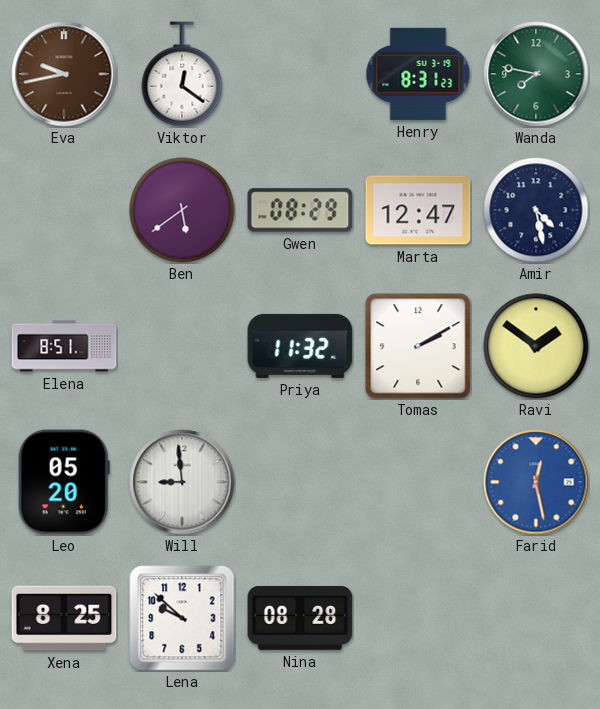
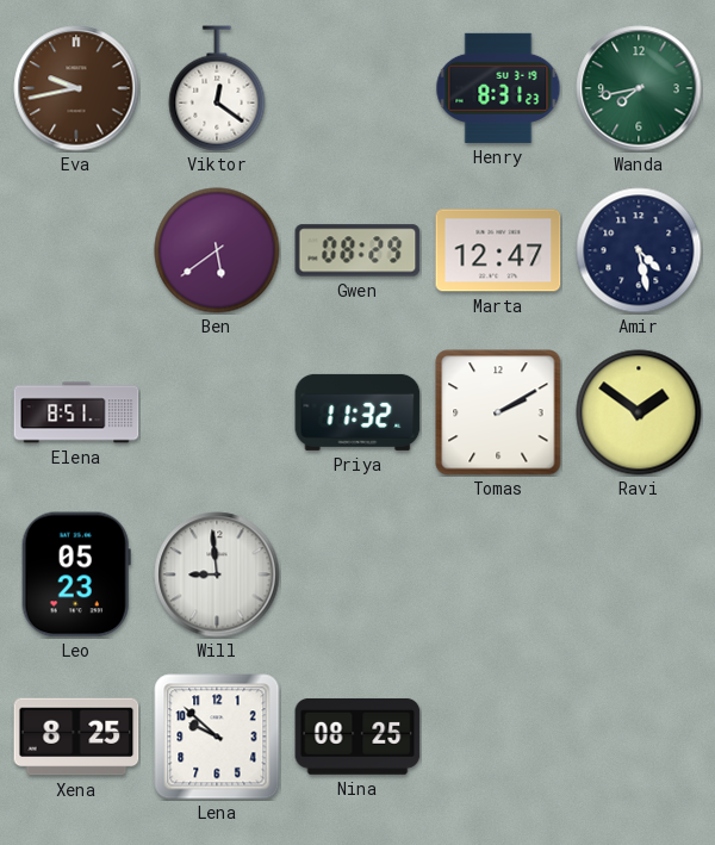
Wanda: 7:47 -> 7:43 (639, 88)
Leo: 05:20 -> 05:23 (76, 574)
Farid: 12:28 -> none (536, 482)
Nina: 08:28 -> 08:25 (357, 737)
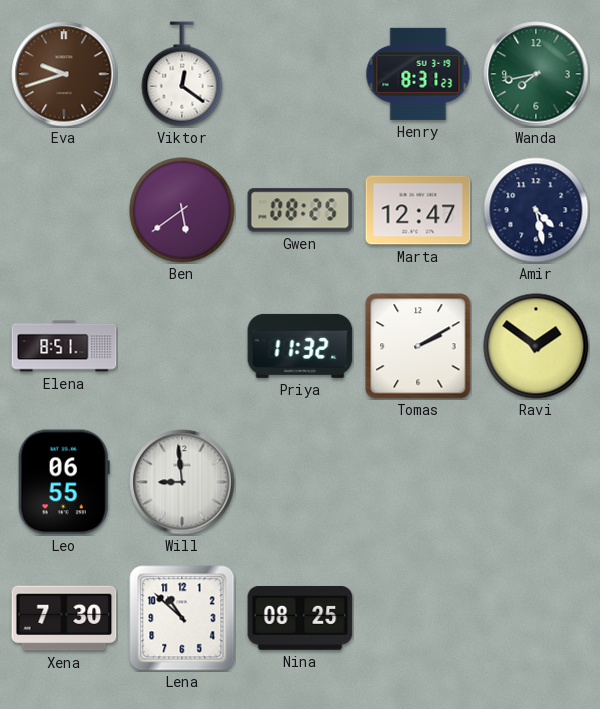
Eva: 9:43 -> 9:42 (64, 74)
Gwen: 08:29 -> 08:25 (300, 210)
Leo: 05:23 -> 06:55 (64, 482)
Xena: 8:25 -> 7:30 (64, 618)
Lena: 9:52 -> 10:52 (182, 618)
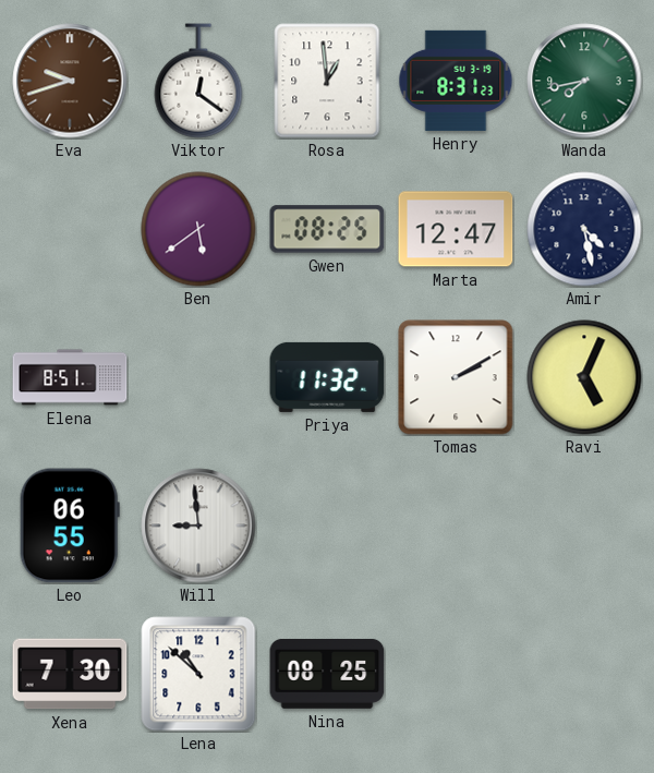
Rosa: none -> 12:59 (327, 81)
Ravi: 1:51 -> 5:04 (584, 377)
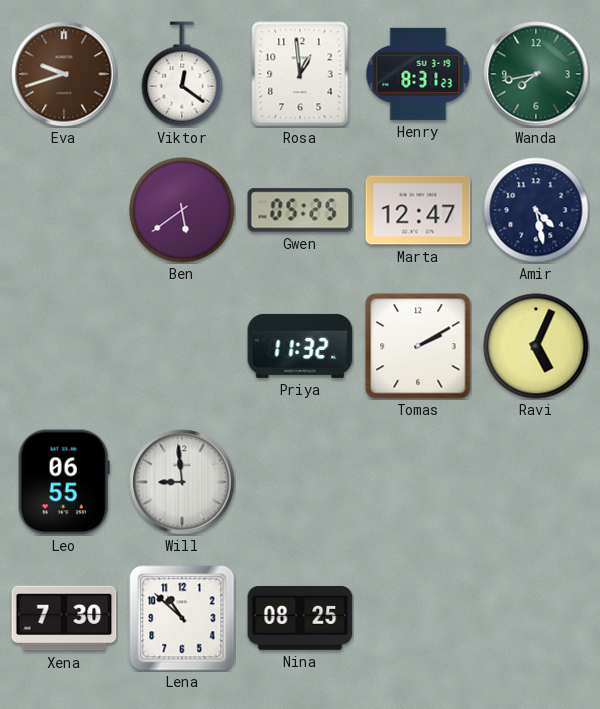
Gwen: 08:25 -> 05:25 (300, 210)
Elena: 8:51 -> none (70, 377)
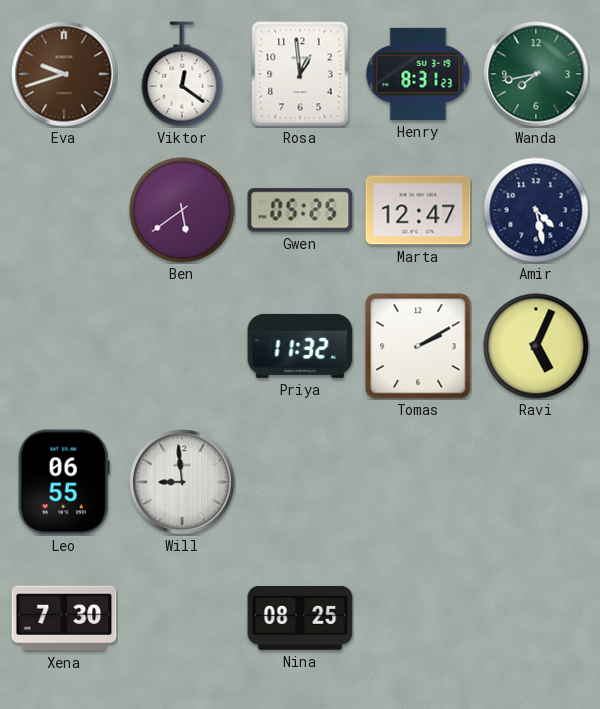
Lena: 10:52 -> none (182, 618)
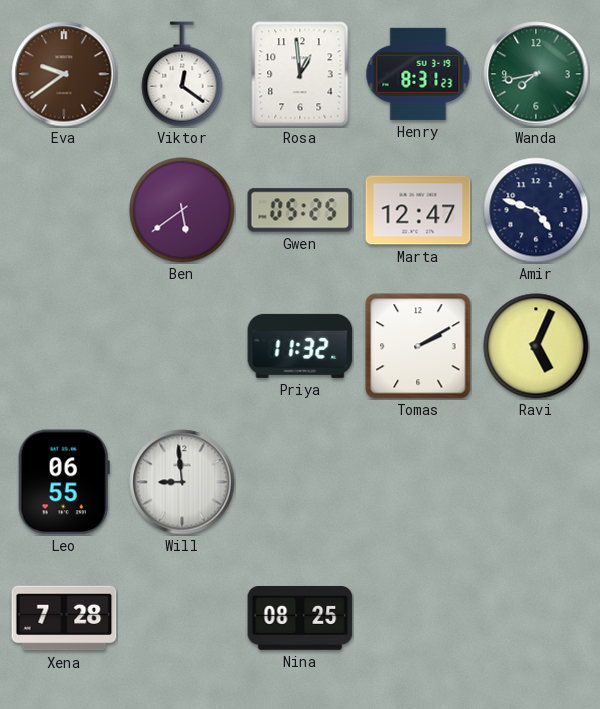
Eva: 9:42 -> 9:39 (64, 74)
Amir: 4:28 -> 4:48 (536, 210)
Xena: 7:30 -> 7:28 (64, 618)
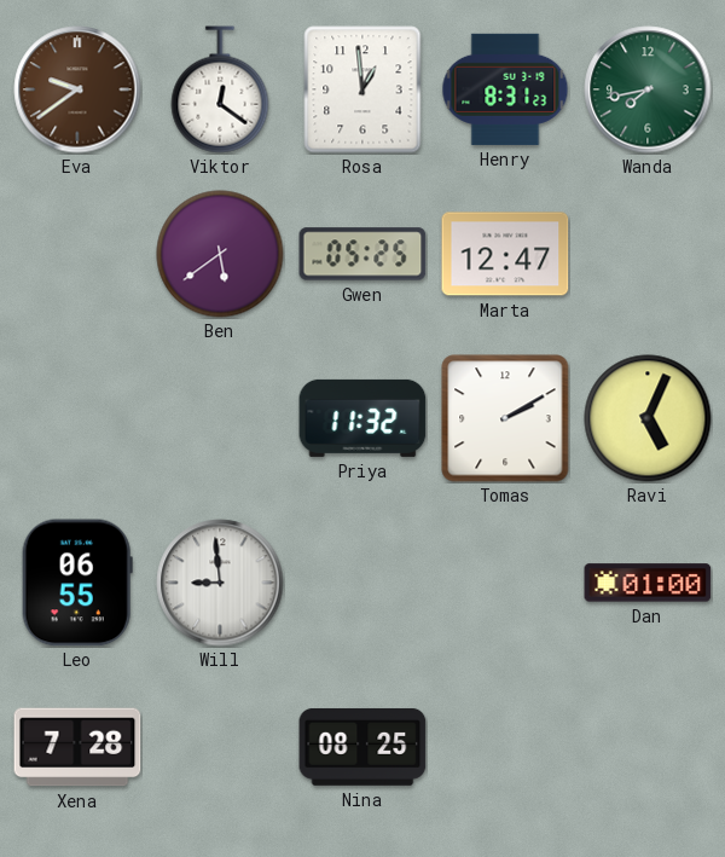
Amir: 4:48 -> none (536, 210)
Dan: none -> 01:00 (648, 583)
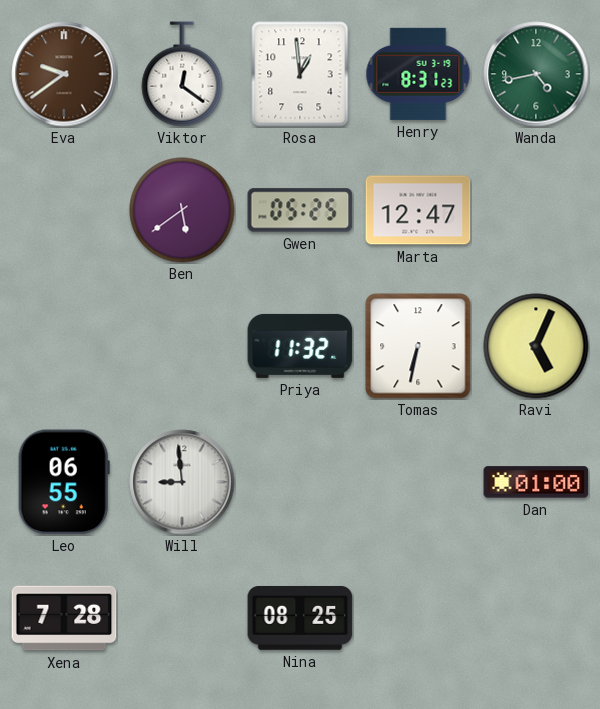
Wanda: 7:43 -> 4:43 (536, 74)
Tomas: 2:10 -> 6:32 (418, 346)
